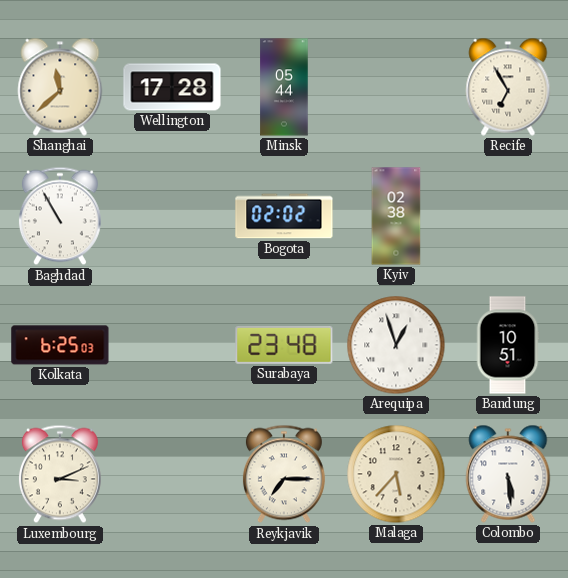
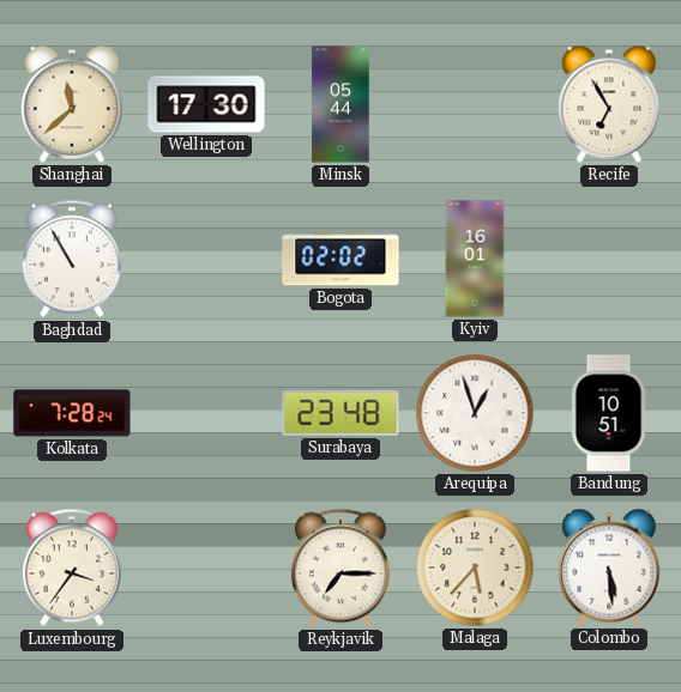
Wellington: 17:28 -> 17:30 (206, 104)
Kyiv: 02:38 -> 16:01 (475, 259)
Kolkata: 6:25 -> 7:28 (72, 413)
Luxembourg: 3:11 -> 3:36 (72, 567)
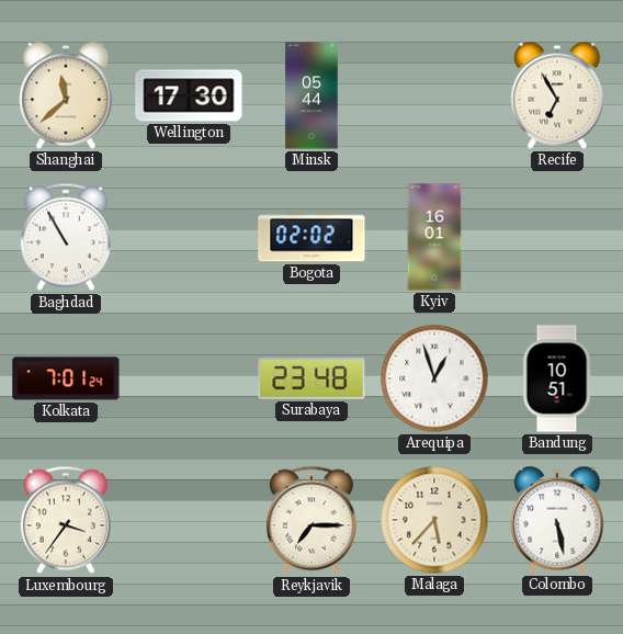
Kolkata: 7:28 -> 7:01 (66, 378)
Colombo: 5:29 -> 5:28 (557, 520)
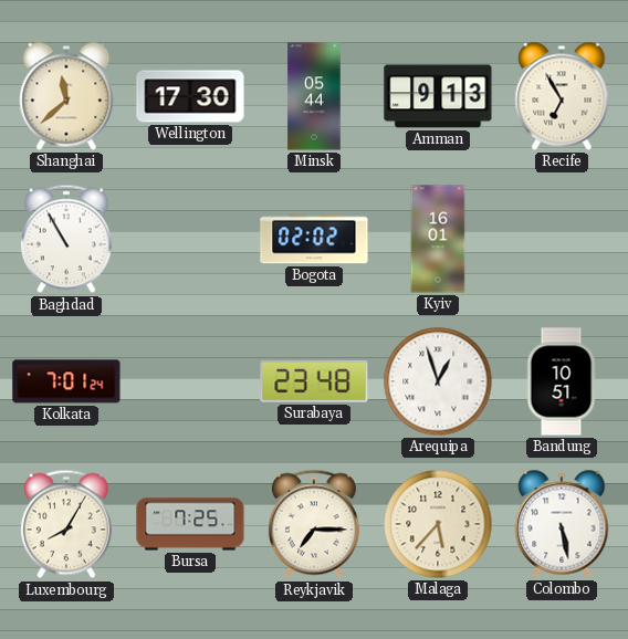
Amman: none -> 9:13 (438, 96)
Luxembourg: 3:36 -> 8:05 (66, 524)
Bursa: none -> 7:25 (190, 524)
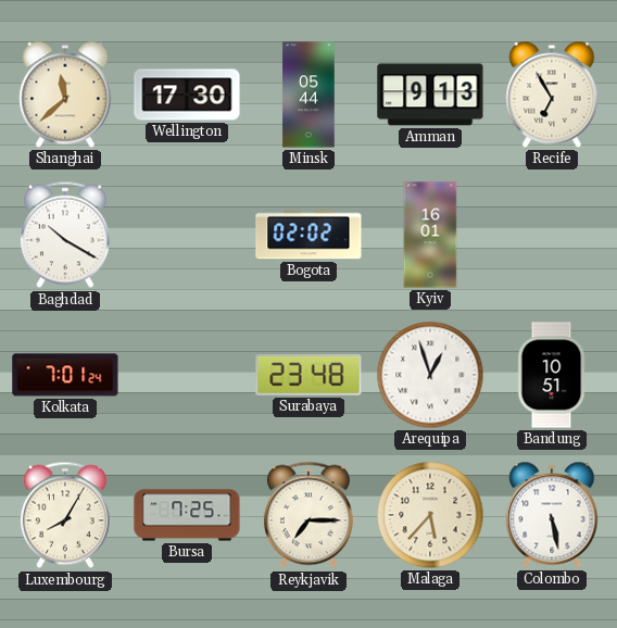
Baghdad: 10:55 -> 10:20 (65, 235)
